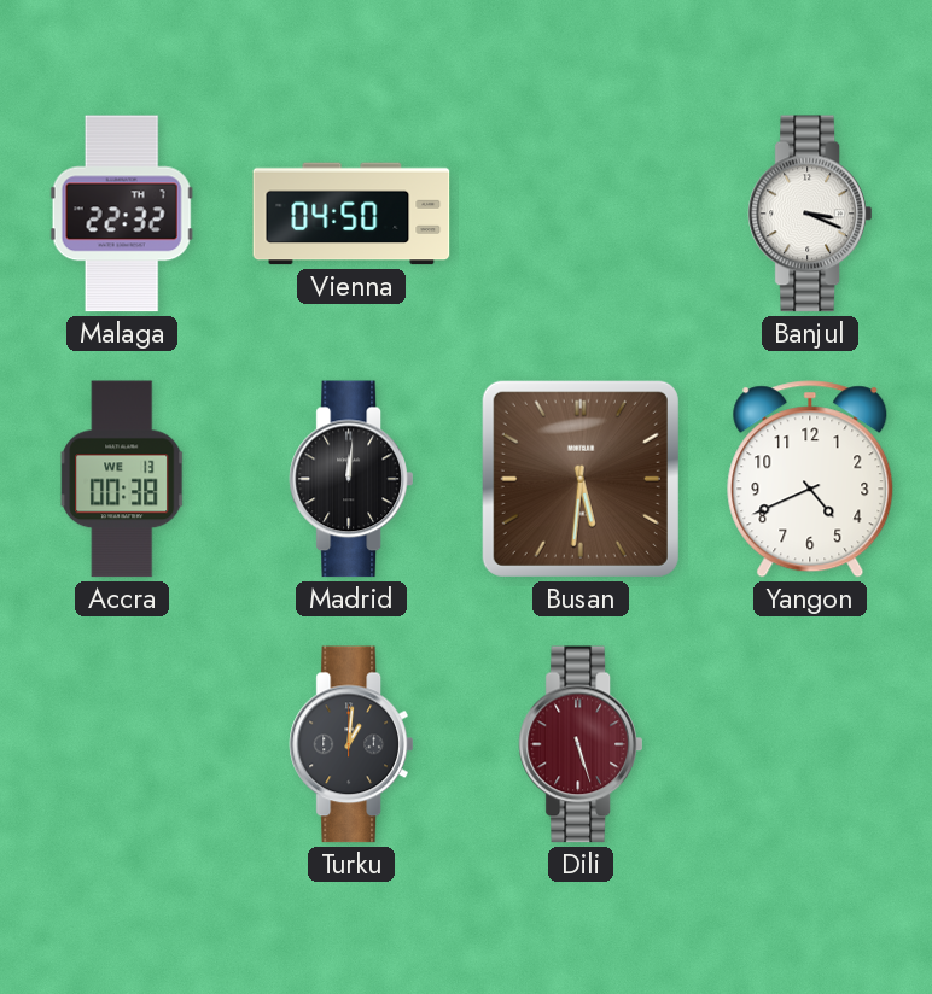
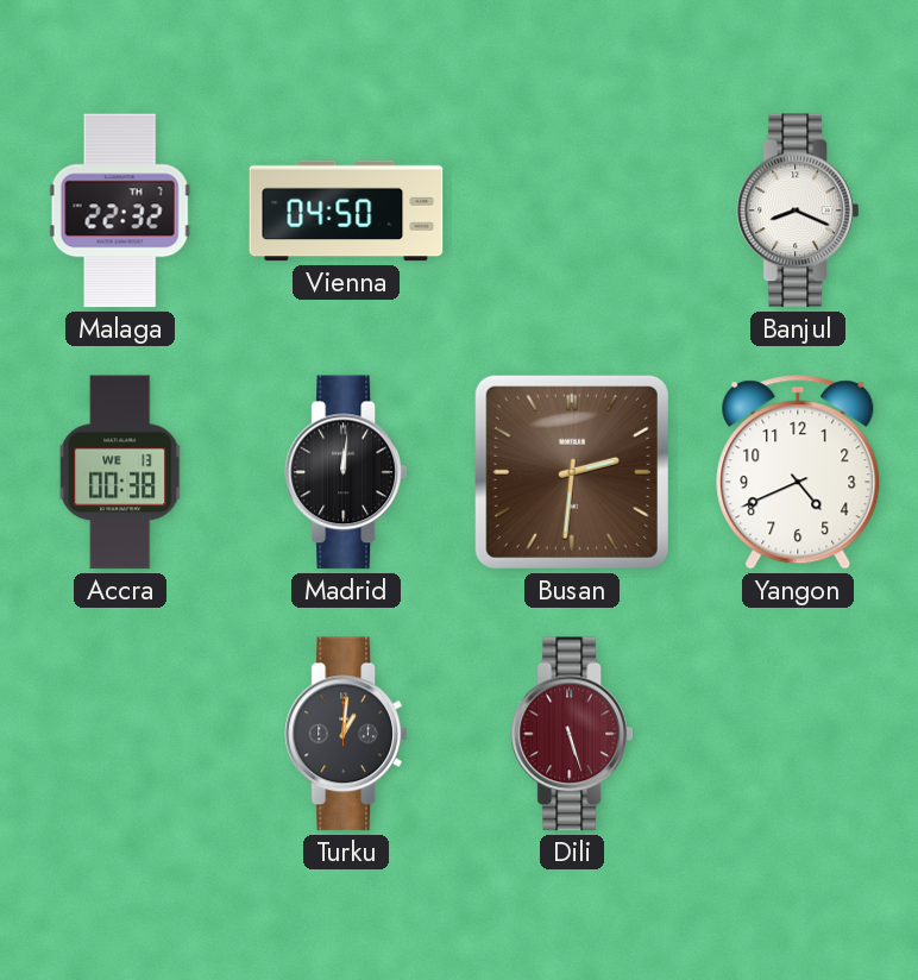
Banjul: 3:19 -> 8:19 (798, 211)
Busan: 5:31 -> 2:31 (572, 472)
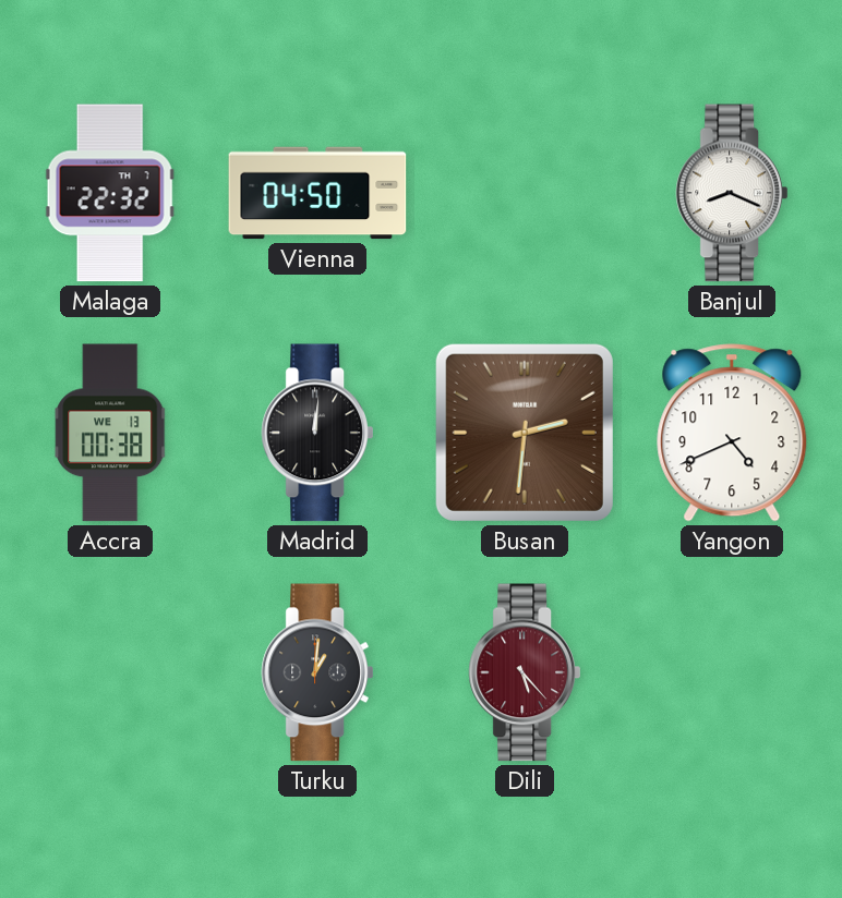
Dili: 5:27 -> 5:23 (525, 672)
